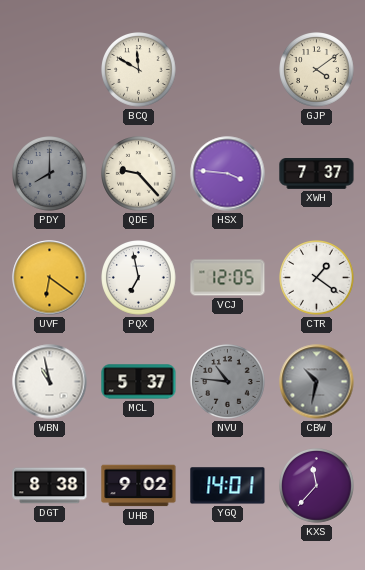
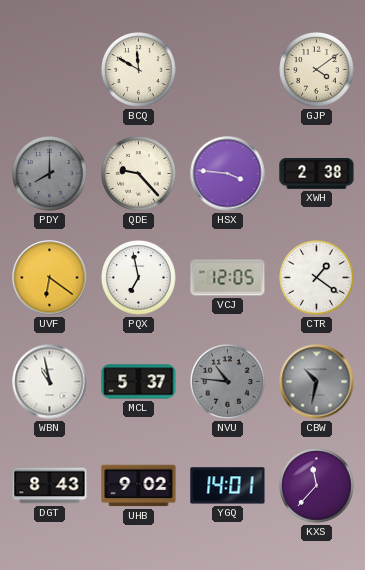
XWH: 7:37 -> 2:38 (317, 174)
DGT: 8:38 -> 8:43 (50, 486)
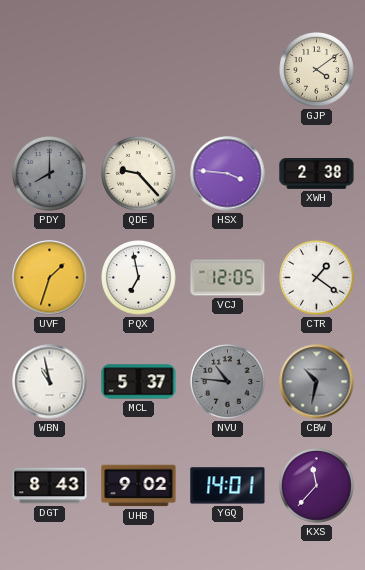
BCQ: 11:50 -> none (139, 70)
UVF: 6:21 -> 1:33 (50, 278)
